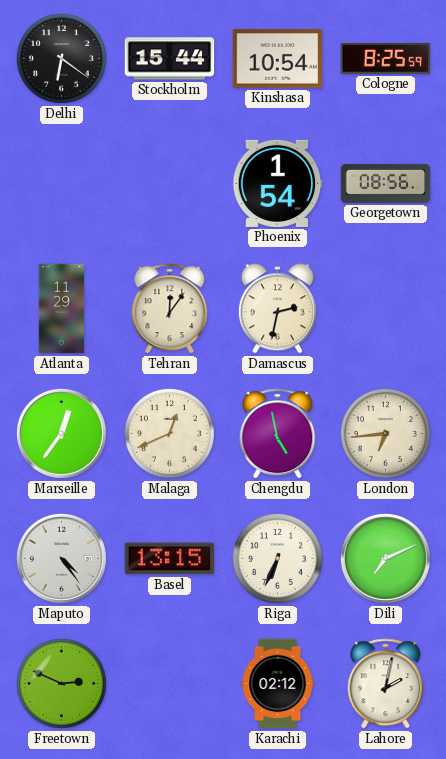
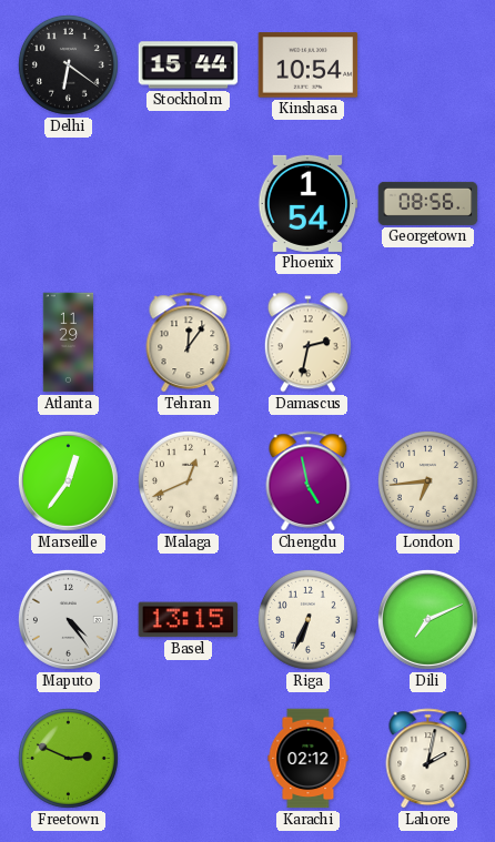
Cologne: 8:25 -> none (386, 59)
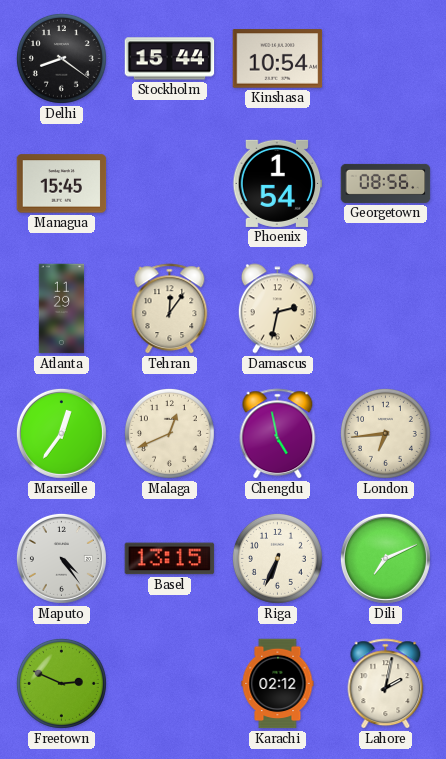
Delhi: 6:21 -> 8:21 (61, 58)
Managua: none -> 15:45 (62, 184)
